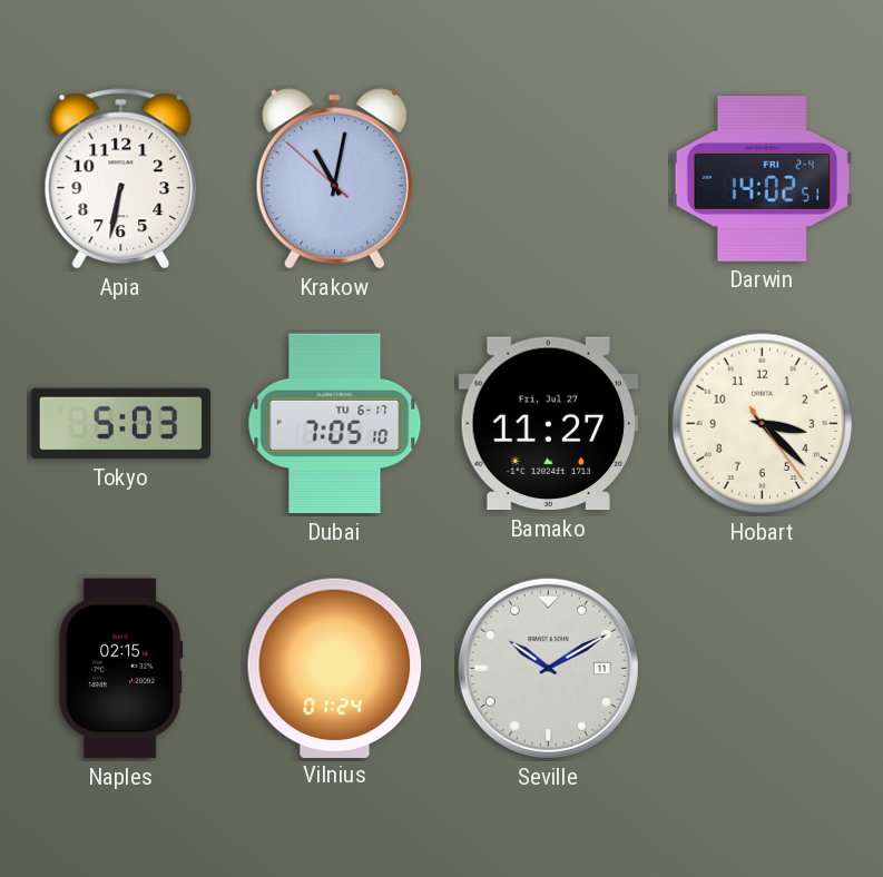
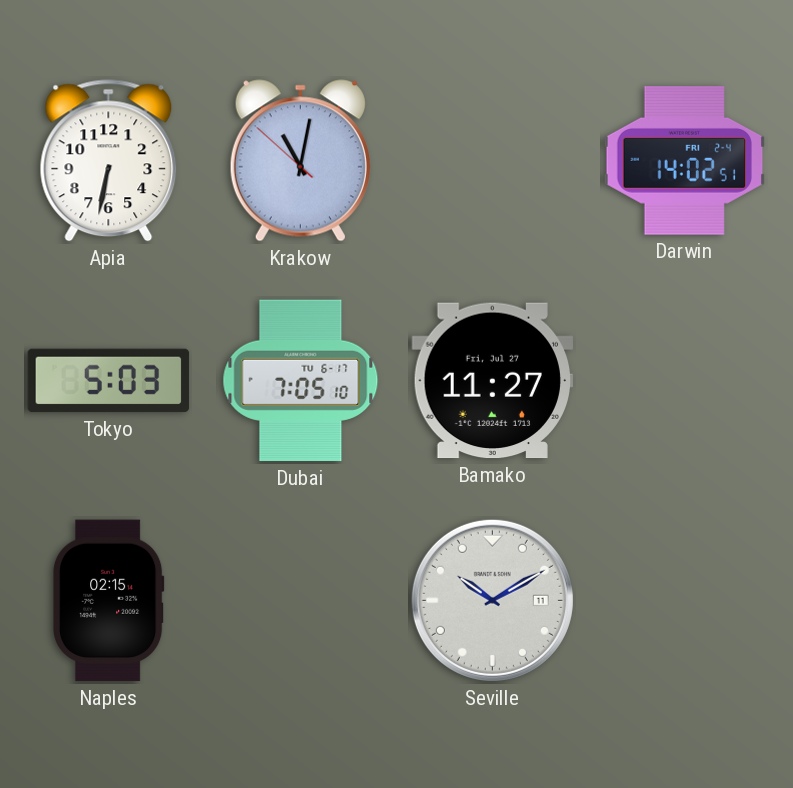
Hobart: 3:22 -> none (763, 424)
Vilnius: 01:24 -> none (335, 668)
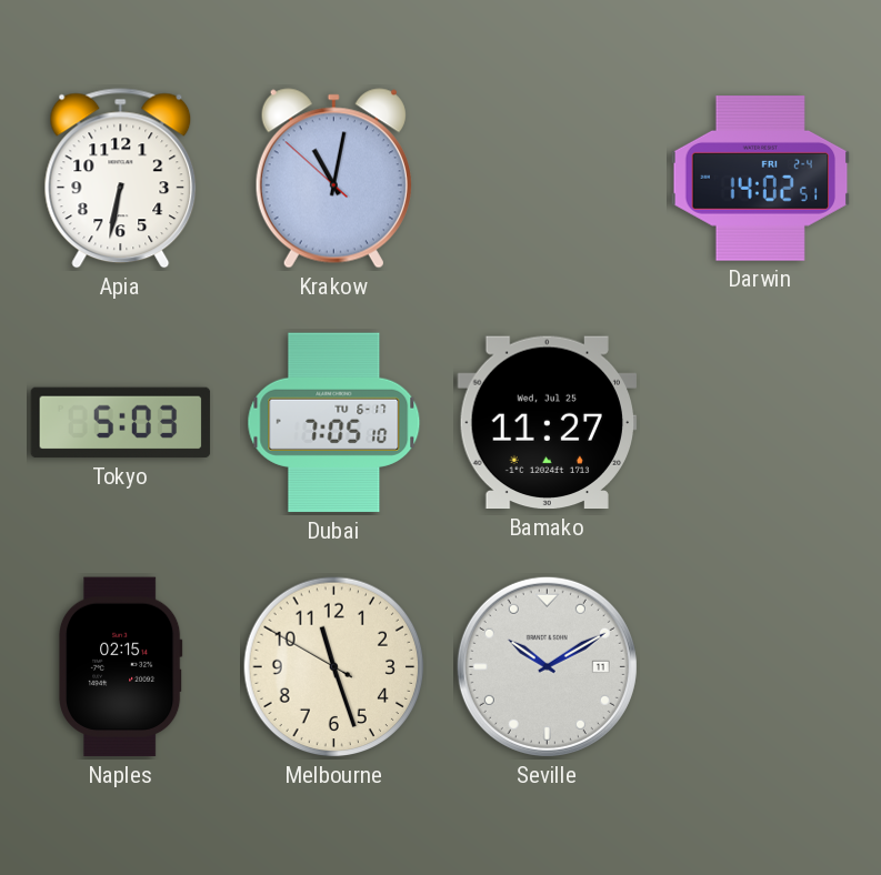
Bamako date: Fri, Jul 27 -> Wed, Jul 25 (548, 423)
Melbourne: none -> 11:26 (334, 667)
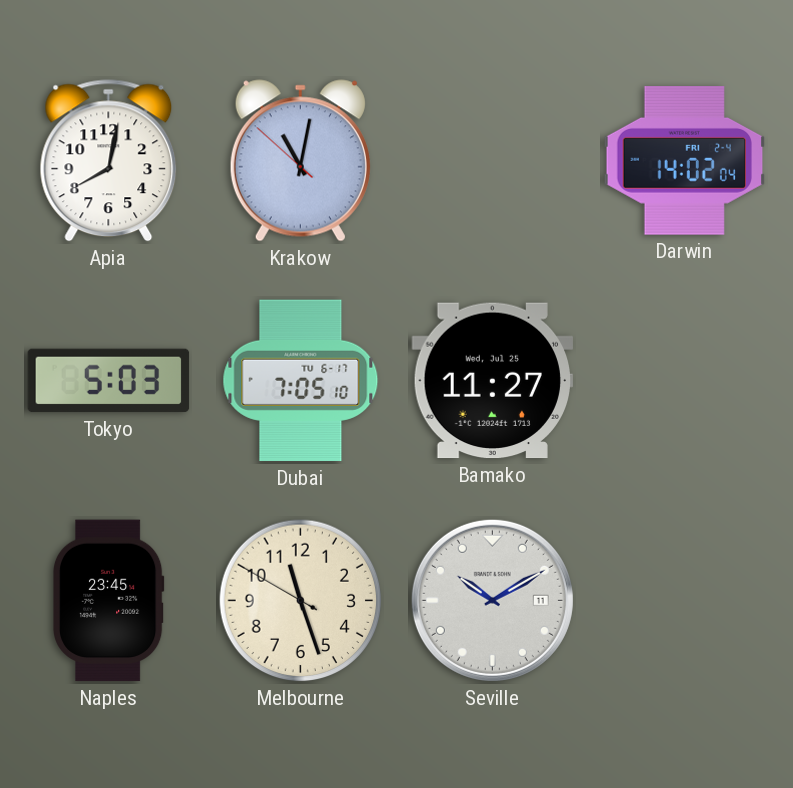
Apia: 6:32 -> 8:02 (109, 161)
Darwin: 14:02:51 -> 14:02:04 (685, 161)
Naples: 02:15 -> 23:45 (108, 601)
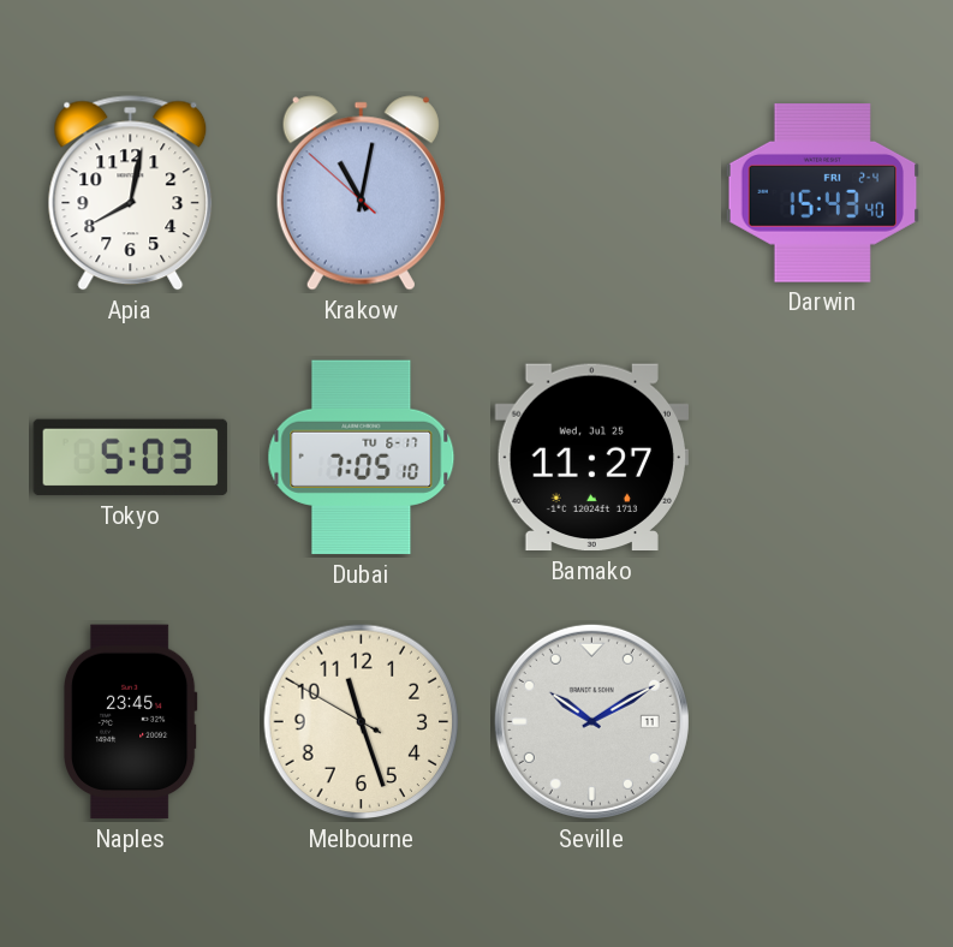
Darwin: 14:02 -> 15:43 (823, 193)
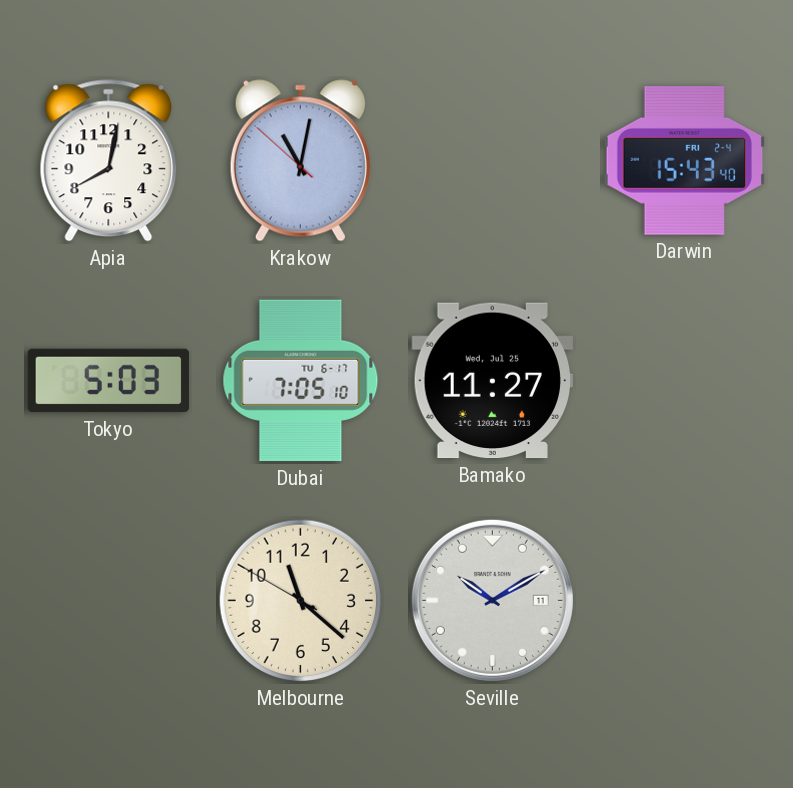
Naples: 23:45 -> none (130, 722)
Melbourne: 11:26 -> 11:21 (301, 601)
